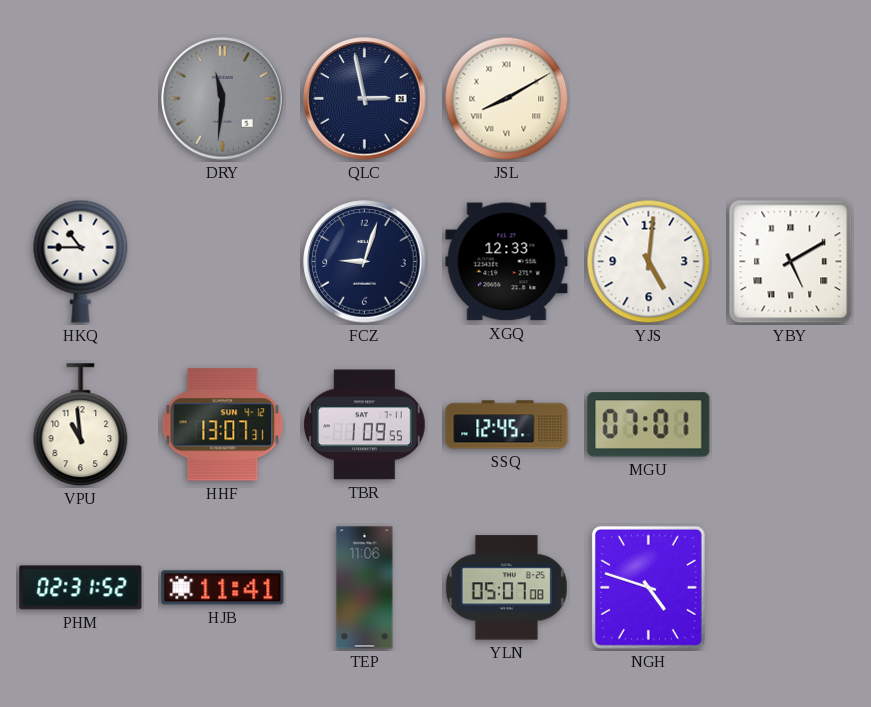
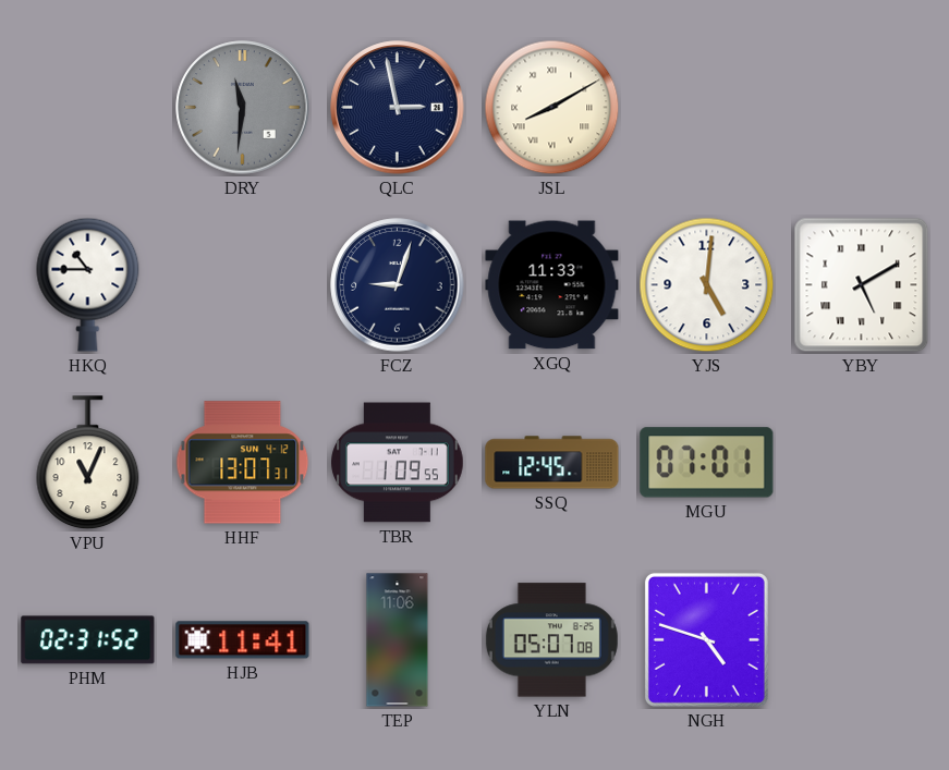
XGQ: 12:33 -> 11:33 (552, 285)
VPU: 10:59 -> 11:04 (88, 463)
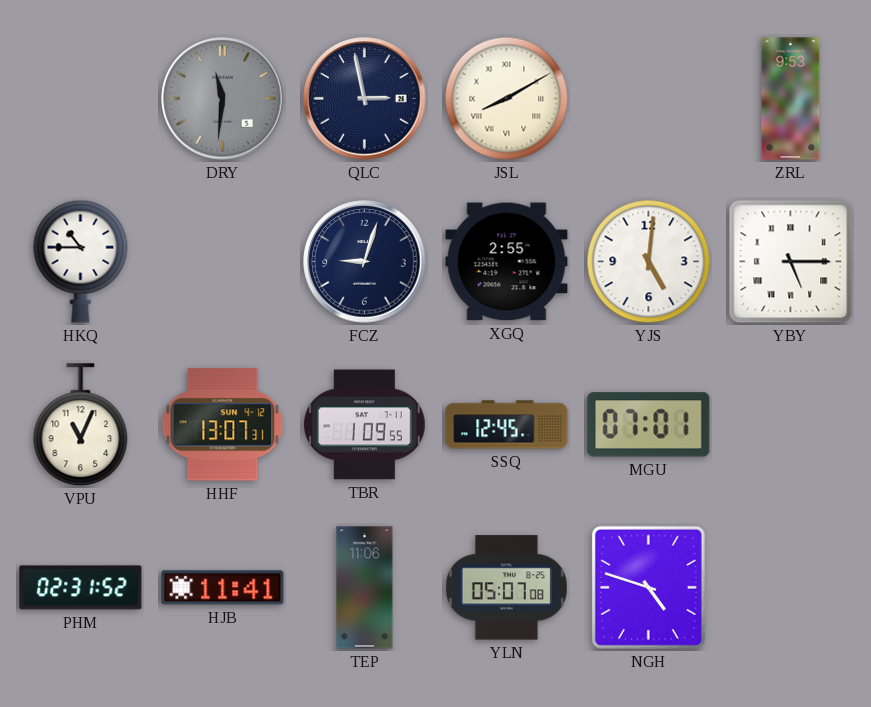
ZRL: none -> 9:53 (791, 99)
XGQ: 11:33 -> 2:55 (507, 262)
YBY: 5:10 -> 5:15 (791, 262)
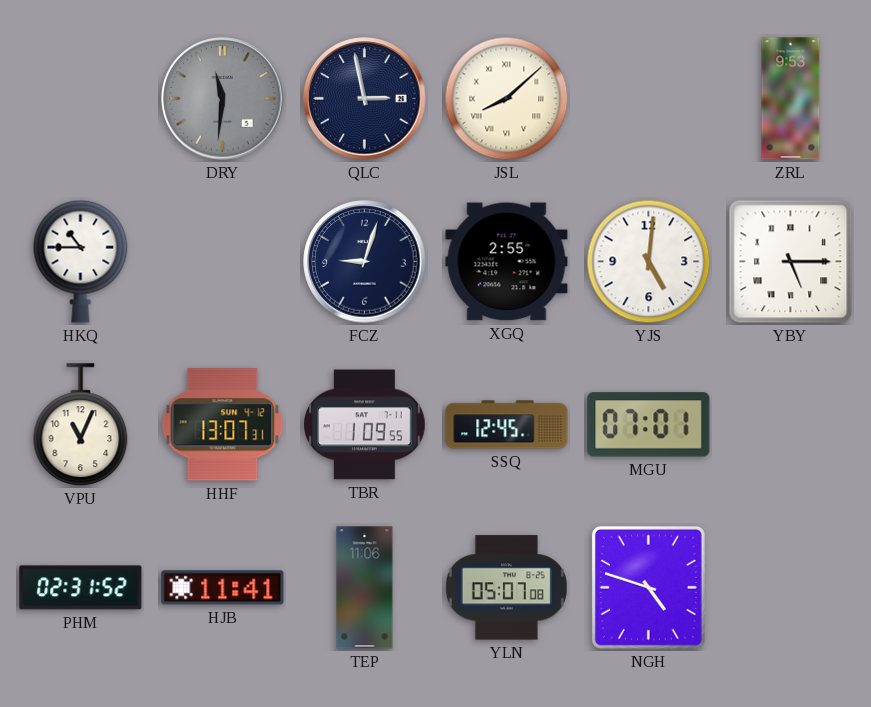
JSL: 8:10 -> 8:08 (507, 99)
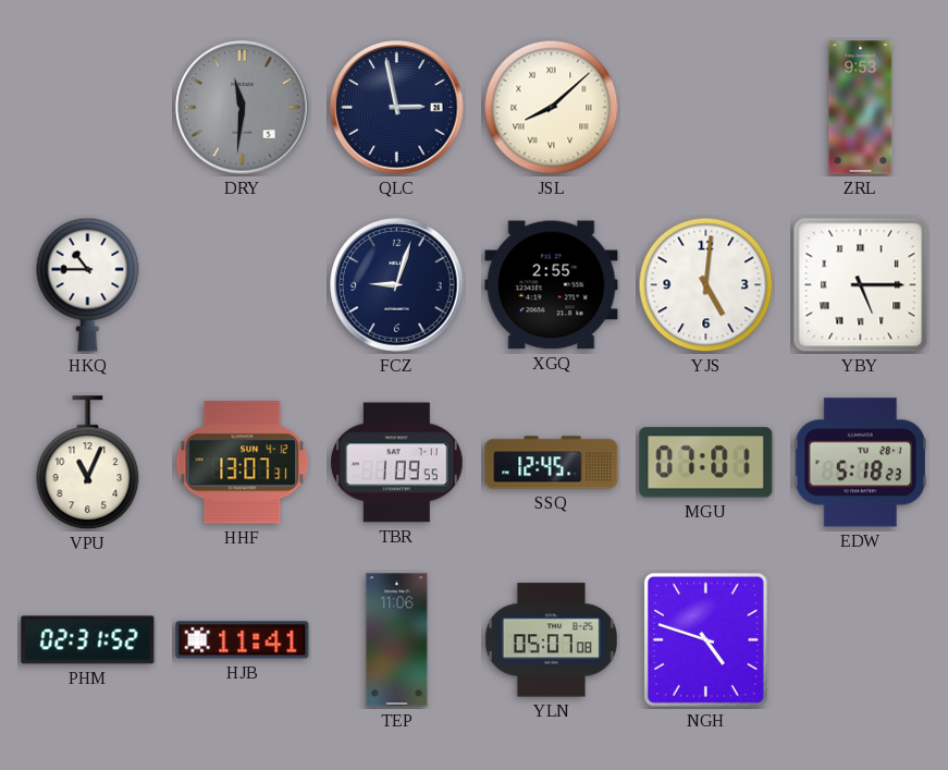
EDW: none -> 5:18 (860, 463)
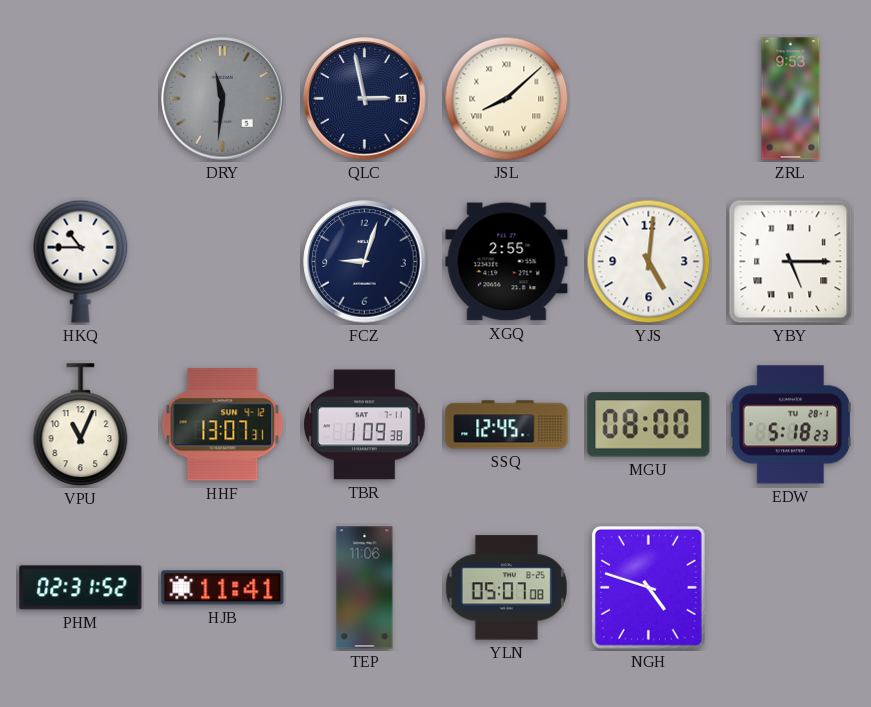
TBR: 1:09:55 -> 1:09:38 (365, 425)
MGU: 07:01 -> 08:00 (649, 425)
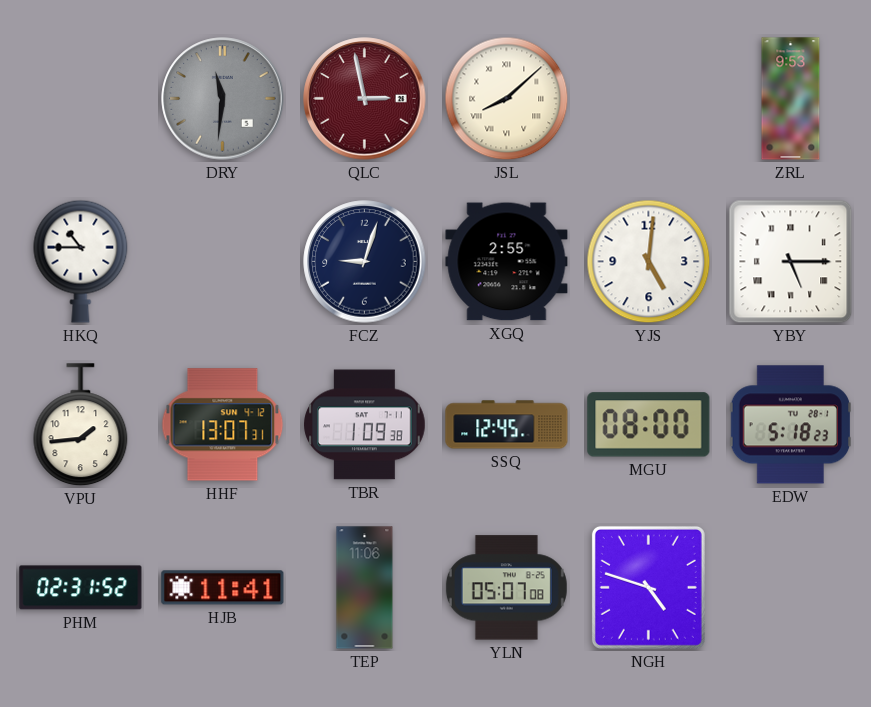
QLC dial: navy -> burgundy (365, 99)
VPU: 11:04 -> 1:44 (81, 425)
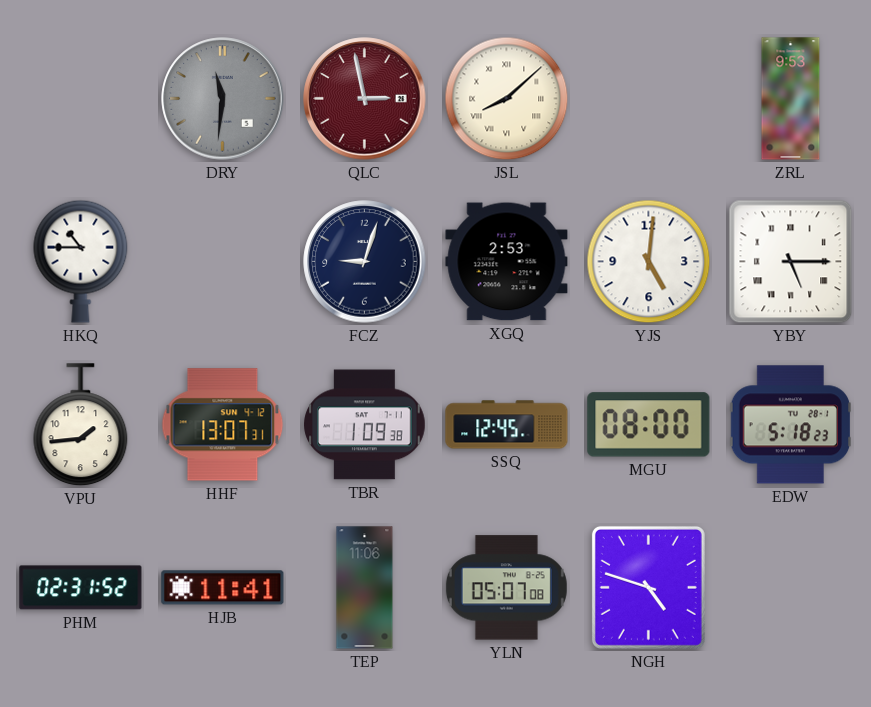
XGQ: 2:55 -> 2:53 (507, 262)
